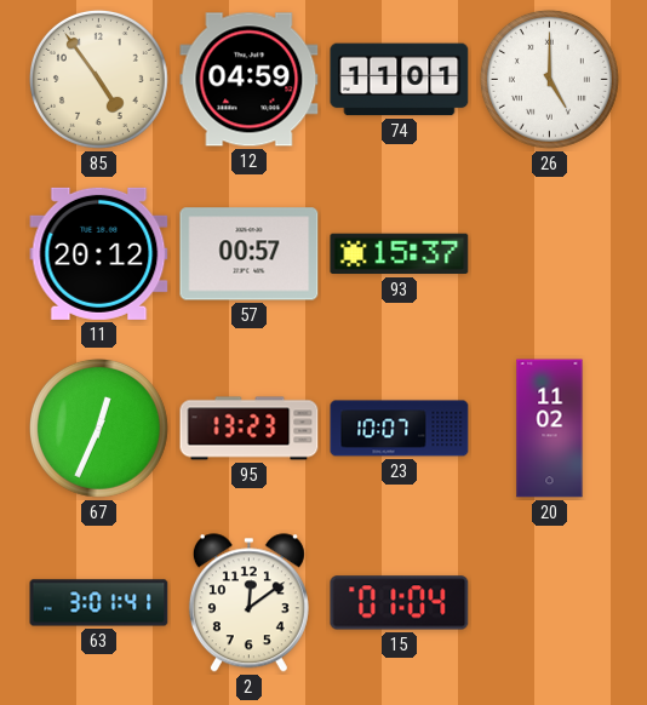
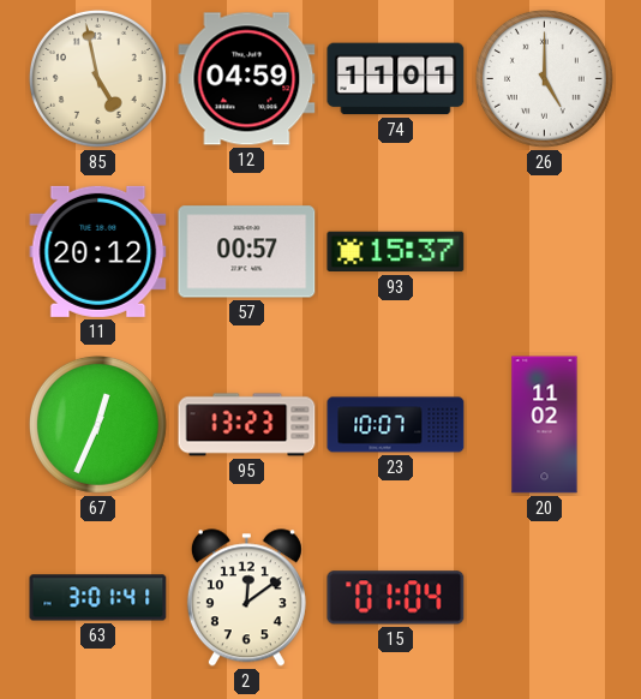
85: 4:54 -> 4:58 (97, 78)
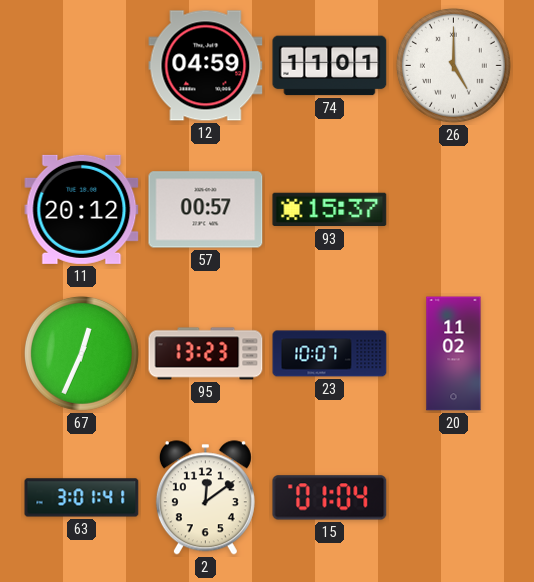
85: 4:58 -> none (97, 78)
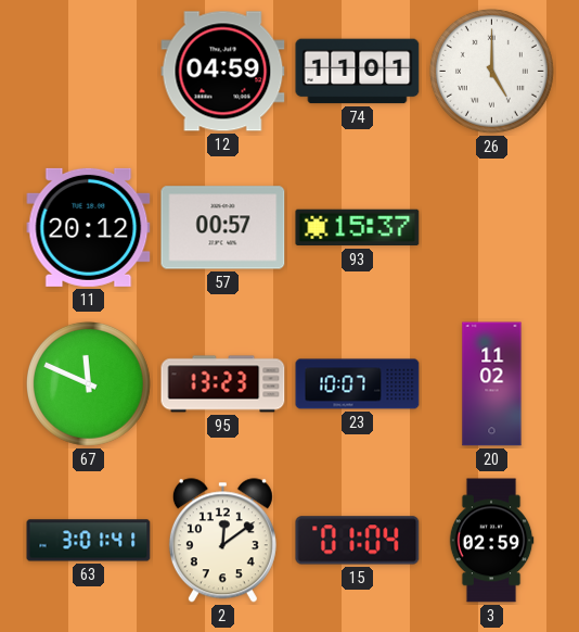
67: 12:34 -> 11:49 (88, 383)
3: none -> 02:59 (491, 541)
